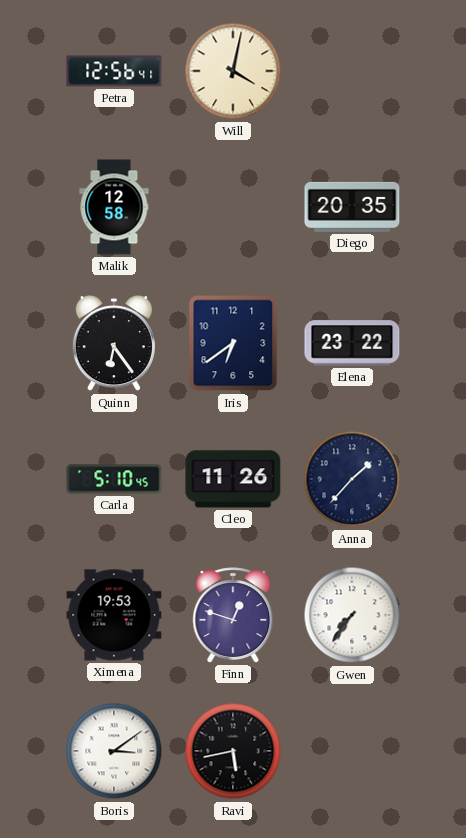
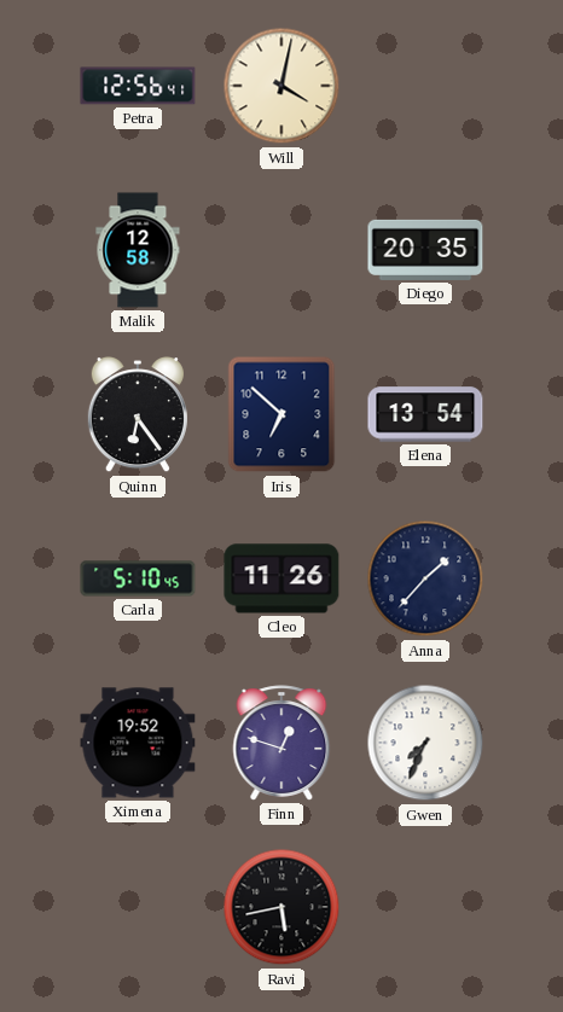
Iris: 6:39 -> 6:52 (281, 414)
Elena: 23:22 -> 13:54 (425, 414)
Ximena: 19:53 -> 19:52 (138, 743)
Gwen: 7:36 -> 7:34 (425, 743)
Boris: 3:09 -> none (114, 751)
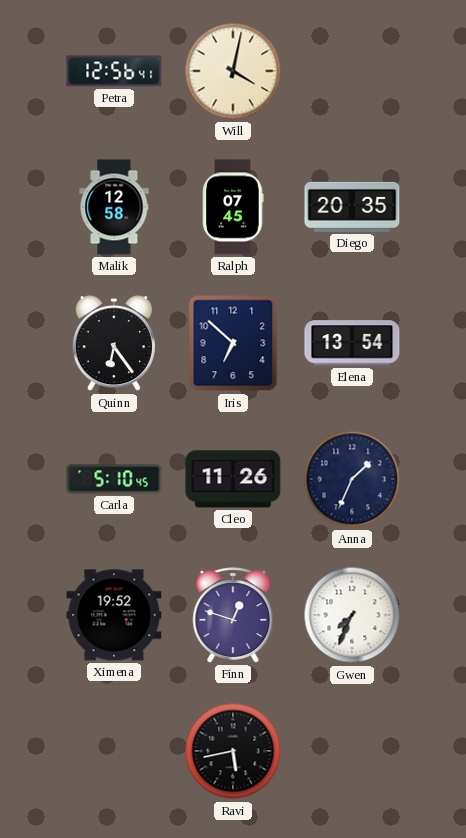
Ralph: none -> 07:45 (233, 207)
Anna: 1:37 -> 1:34 (352, 479)
